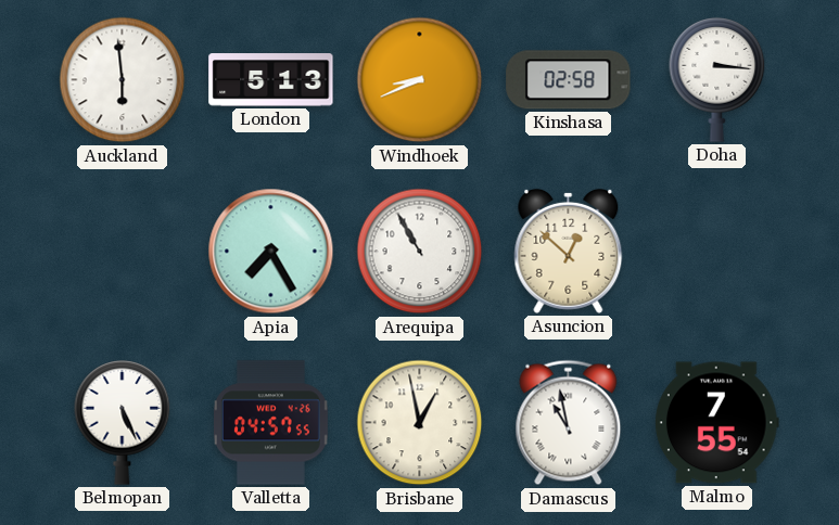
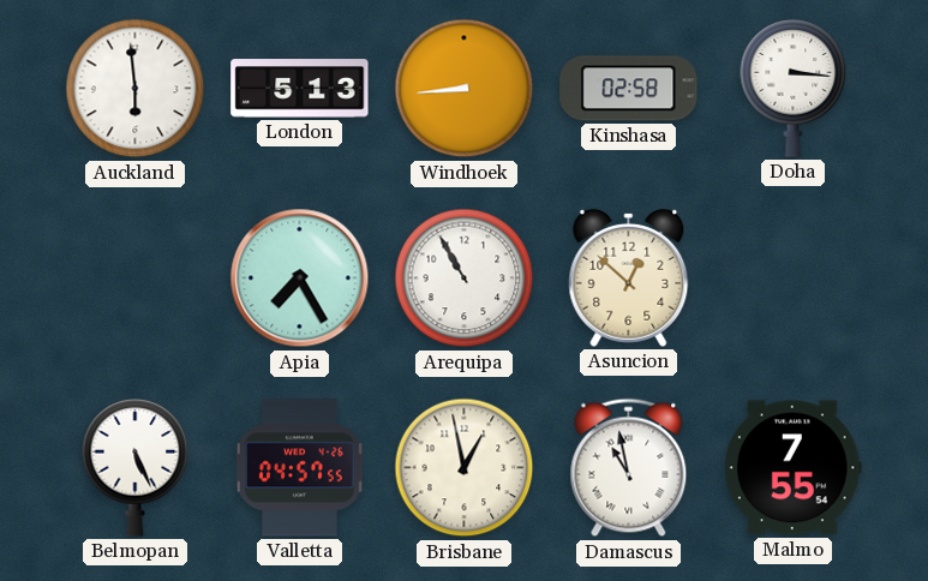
Windhoek: 8:41 -> 8:44 (465, 89)
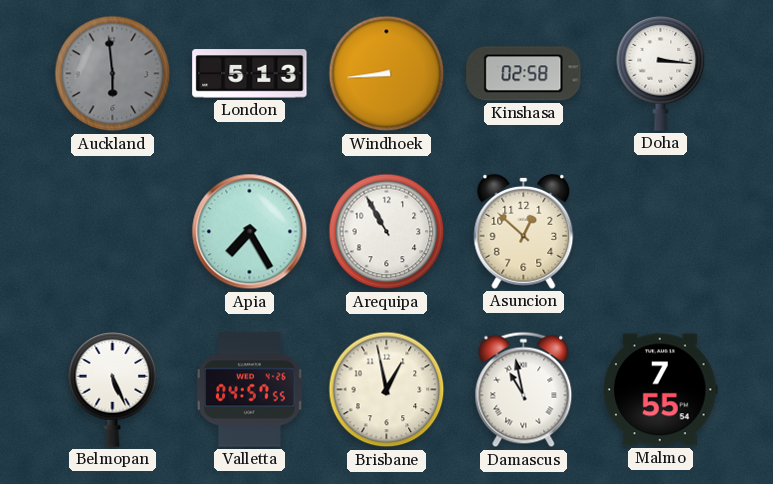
Auckland dial: white -> grey (113, 74)
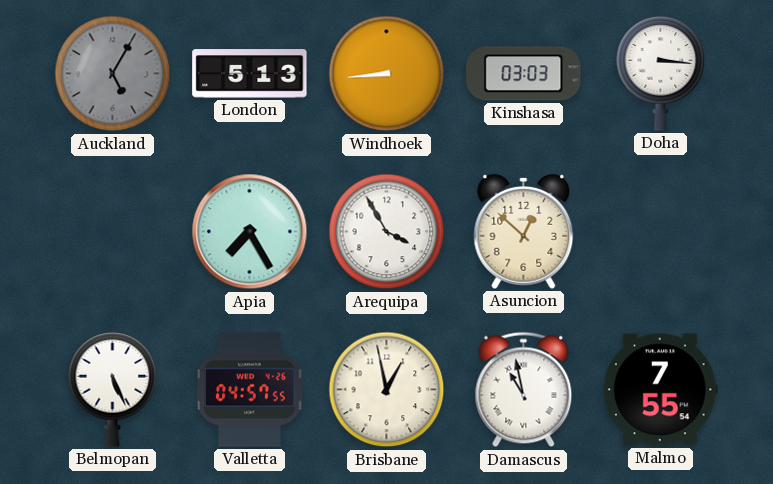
Auckland: 5:59 -> 5:05 (113, 74)
Kinshasa: 02:58 -> 03:03 (524, 74)
Arequipa: 10:55 -> 3:55 (387, 232)
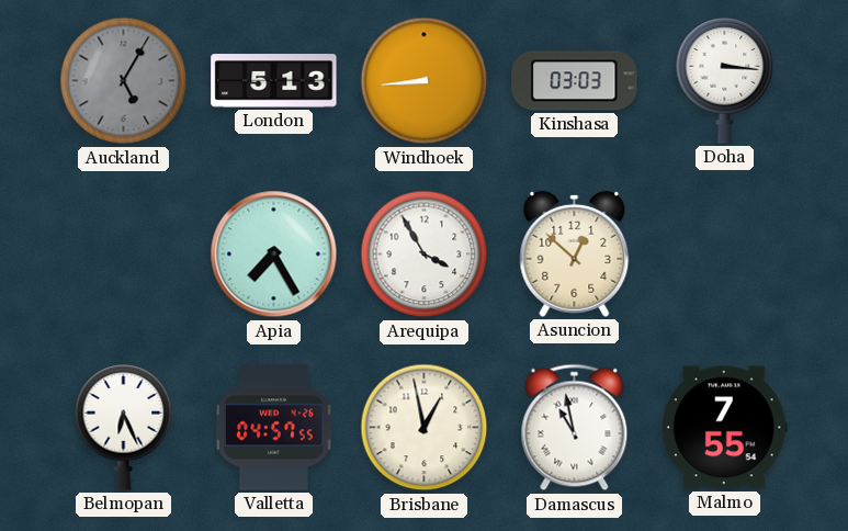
Belmopan: 5:26 -> 6:26 (124, 428)
